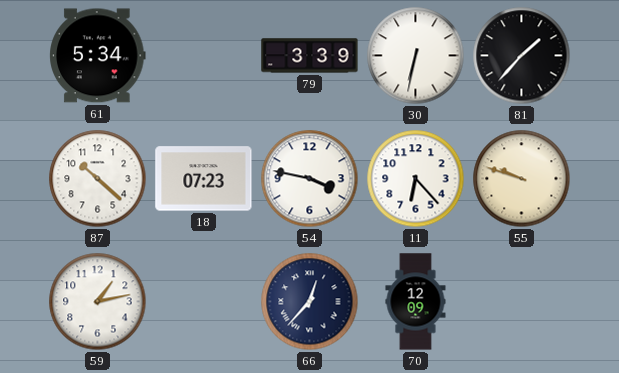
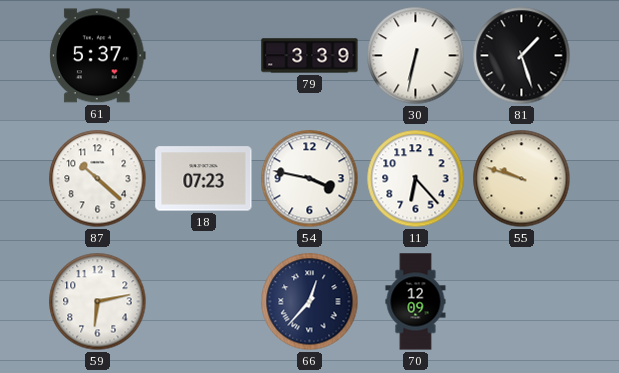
61: 5:34 -> 5:37 (98, 56)
81: 1:37 -> 1:27 (522, 56)
59: 1:13 -> 6:13 (98, 302)
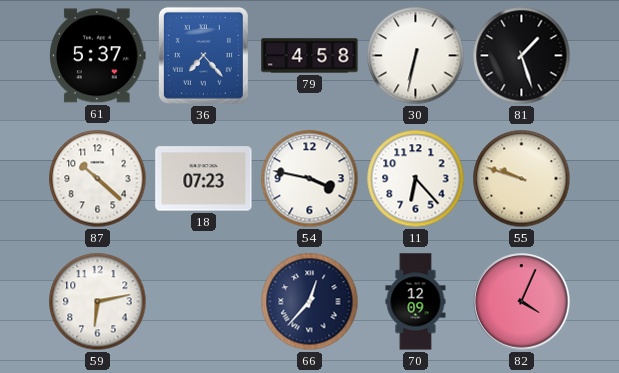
36: none -> 7:23 (203, 55)
79: 3:39 -> 4:58 (310, 56)
82: none -> 4:04 (522, 302)
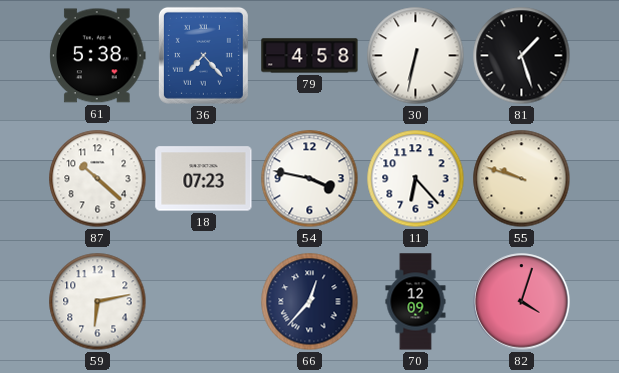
61: 5:37 -> 5:38 (98, 56)
82: 4:04 -> 4:03 (522, 302)
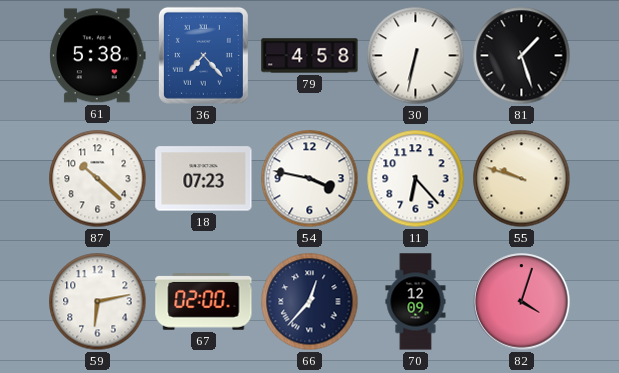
67: none -> 02:00 (204, 302)
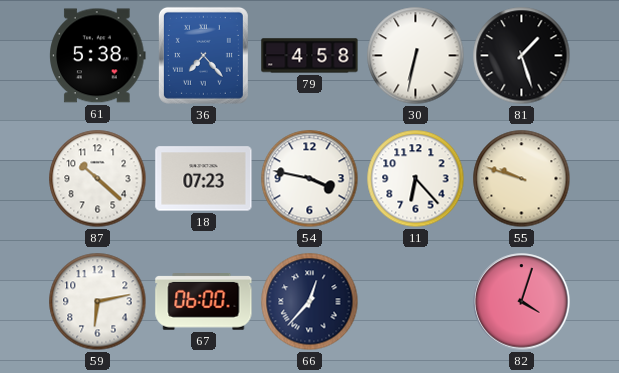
67: 02:00 -> 06:00 (204, 302)
70: 12:09 -> none (416, 302)
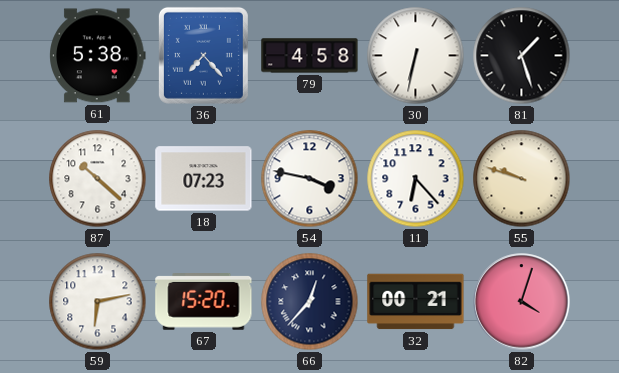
67: 06:00 -> 15:20 (204, 302)
32: none -> 00:21 (416, 302)
